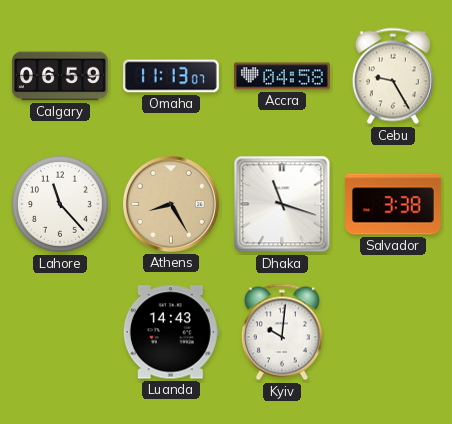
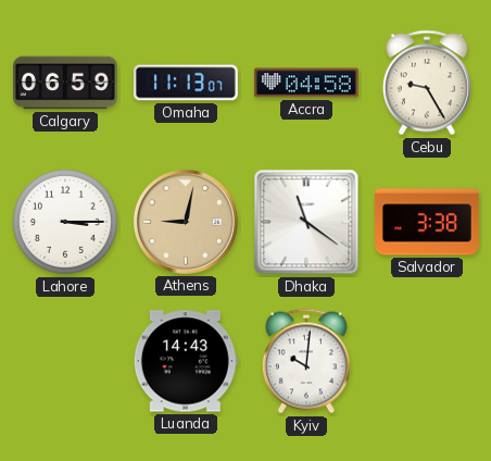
Lahore: 11:23 -> 3:15 (66, 223)
Athens: 8:25 -> 9:02 (186, 222)
Dhaka: 11:18 -> 11:21 (306, 222)
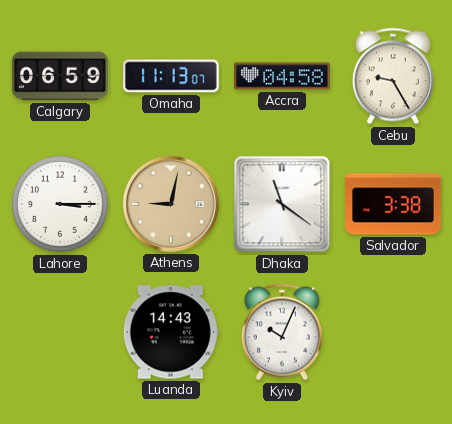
Kyiv: 10:01 -> 10:04 (282, 332)
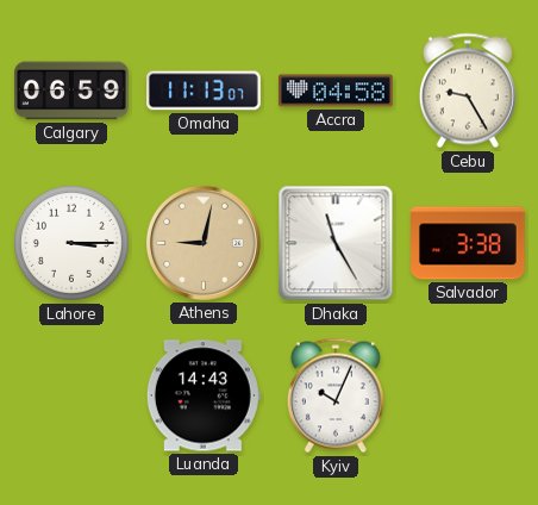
Dhaka: 11:21 -> 11:25 (336, 243)
